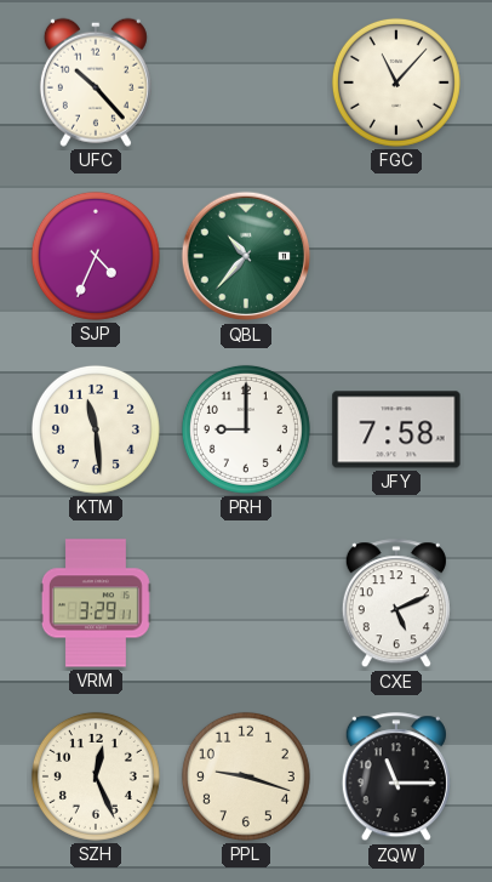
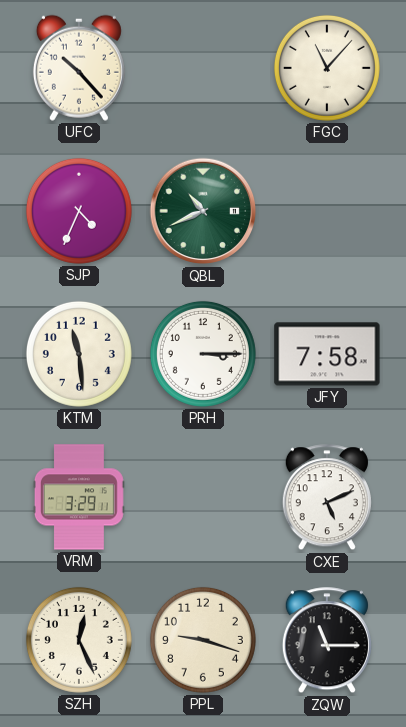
QBL: 10:37 -> 10:41 (203, 211)
PRH: 9:00 -> 3:15 (203, 354)
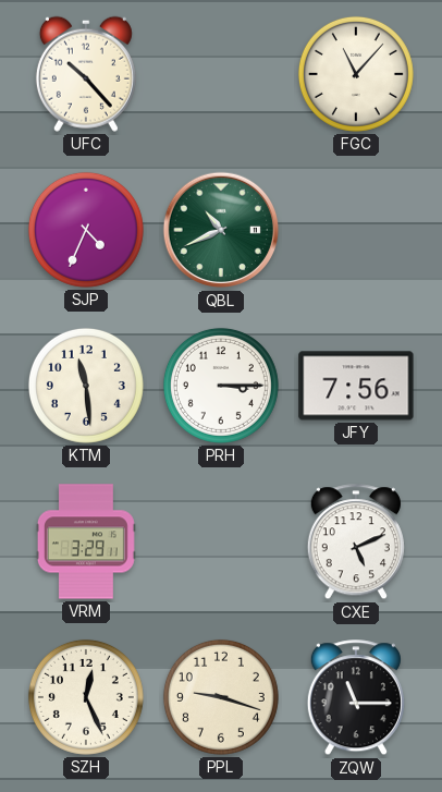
JFY: 7:58 -> 7:56 (356, 386)
